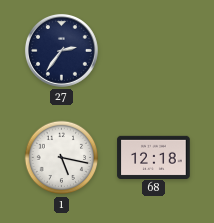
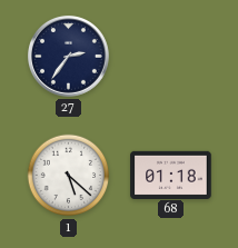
1: 5:17 -> 5:22 (69, 176)
68: 12:18 -> 01:18 (171, 175)
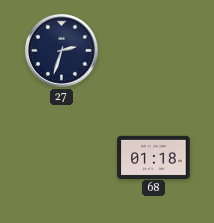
27: 2:36 -> 2:33 (61, 50)
1: 5:22 -> none (69, 176)
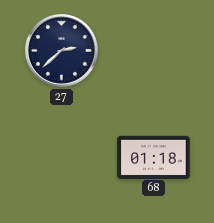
27: 2:33 -> 2:38 (61, 50)
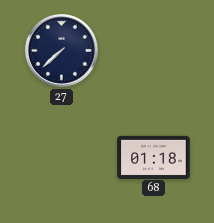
27: 2:38 -> 7:38 (61, 50)
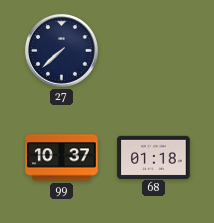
99: none -> 10:37 (62, 158)
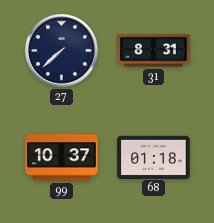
31: none -> 8:31 (154, 51)
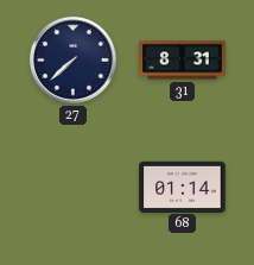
99: 10:37 -> none (62, 158)
68: 01:18 -> 01:14 (183, 187)
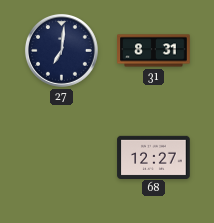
27: 7:38 -> 7:01 (61, 50)
68: 01:14 -> 12:27 (154, 157)
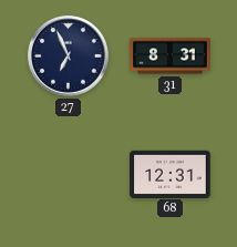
27: 7:01 -> 6:56 (68, 55)
68: 12:27 -> 12:31 (171, 174)
